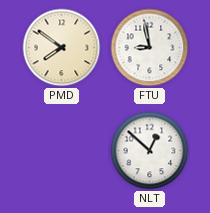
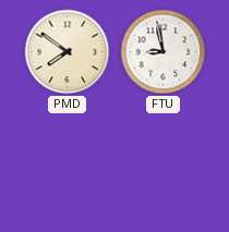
NLT: 12:52 -> none (150, 151)
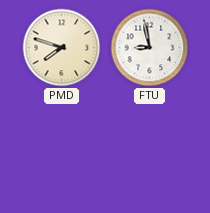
PMD: 7:51 -> 7:48 (62, 48)
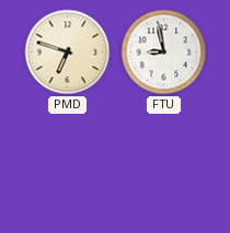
PMD: 7:48 -> 6:48 (68, 53)
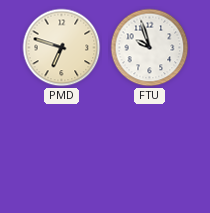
FTU: 8:58 -> 9:57 (150, 48)
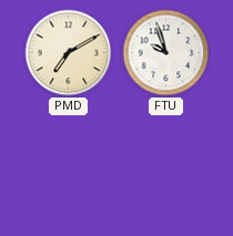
PMD: 6:48 -> 7:10 (69, 53)
